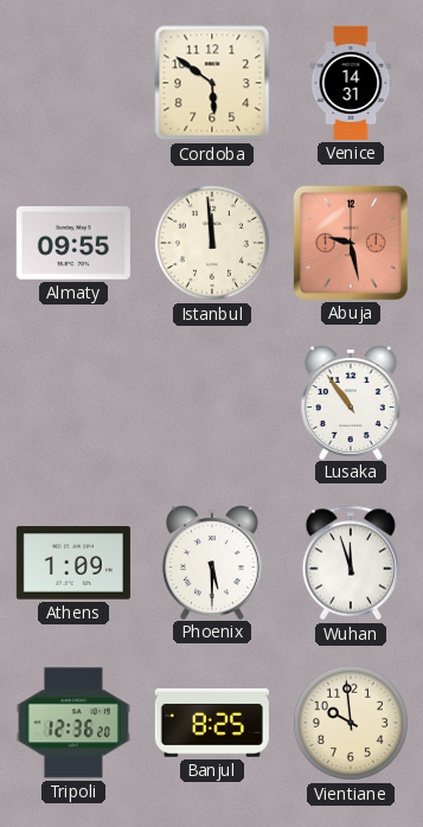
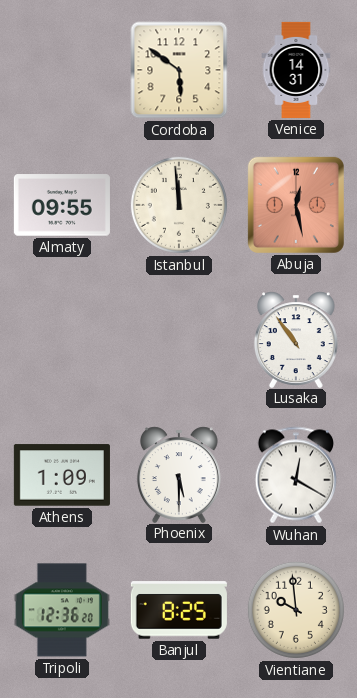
Abuja: 9:28 -> 12:28 (296, 205)
Wuhan: 11:57 -> 12:20 (295, 475)
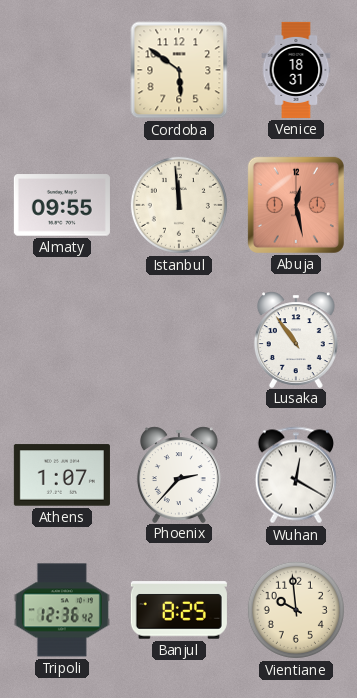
Venice: 14:31 -> 18:31 (296, 70)
Athens: 1:09 -> 1:07 (62, 475)
Phoenix: 5:30 -> 2:37 (179, 474)
Tripoli: 12:36:20 -> 12:36:42 (62, 610)
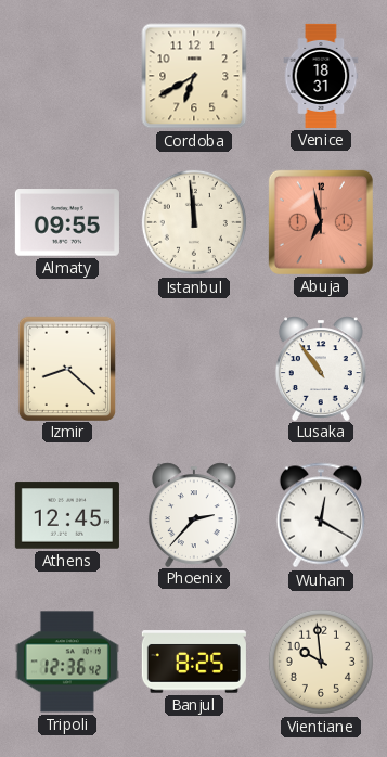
Cordoba: 5:51 -> 6:40 (194, 76)
Abuja: 12:28 -> 6:58 (321, 222)
Izmir: none -> 8:22 (67, 368)
Athens: 1:07 -> 12:45 (67, 515)
